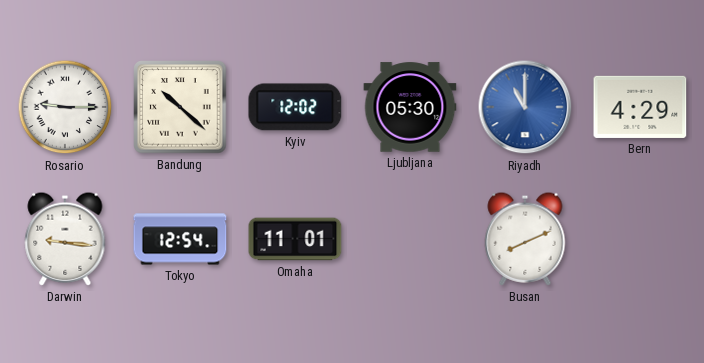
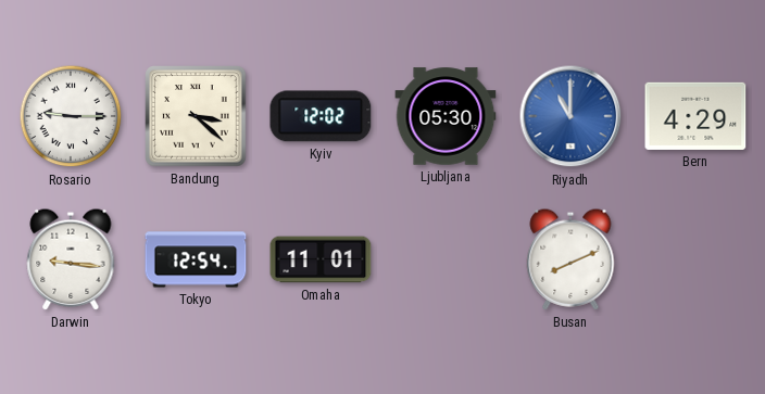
Bandung: 10:22 -> 3:22 (196, 116)
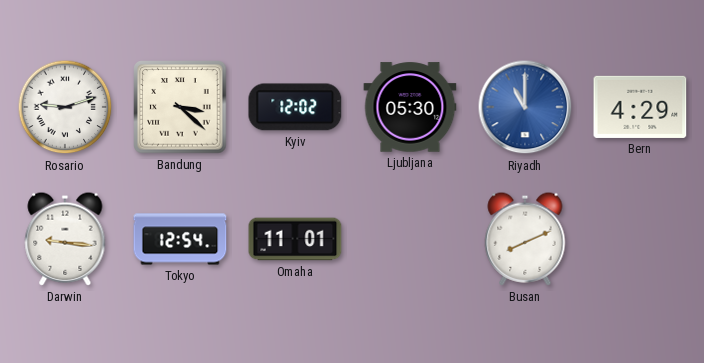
Rosario: 9:15 -> 9:12 (65, 107)
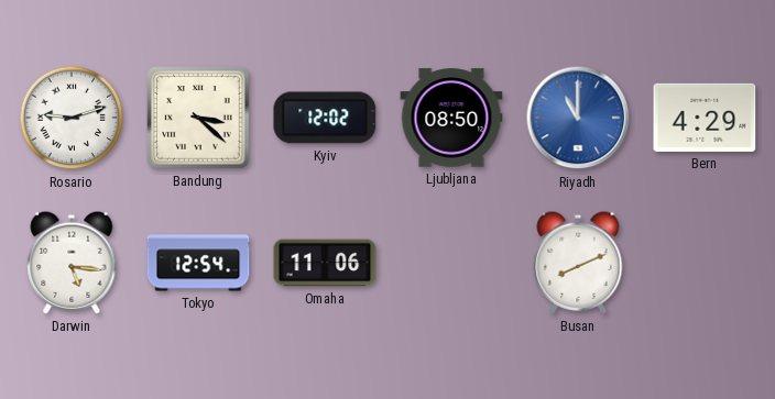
Ljubljana: 05:30 -> 08:50 (451, 118)
Darwin: 9:16 -> 5:16 (72, 263)
Omaha: 11:01 -> 11:06 (325, 263)
